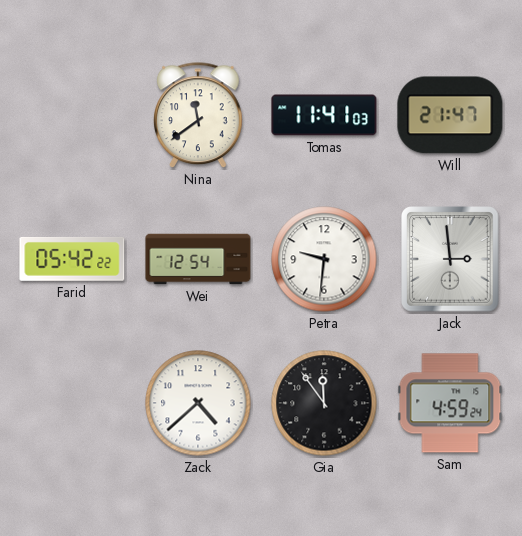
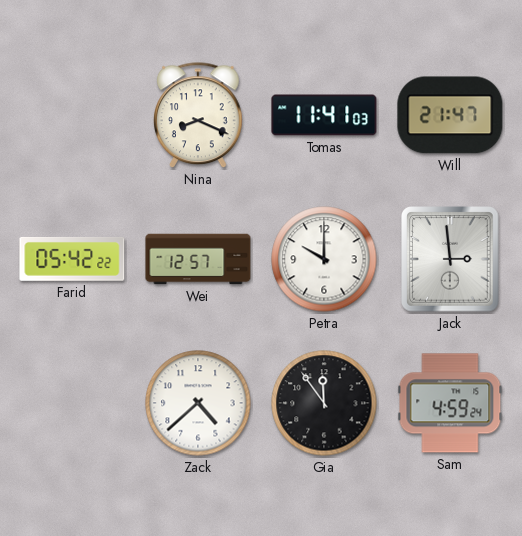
Nina: 11:39 -> 8:19 (199, 116)
Wei: 12:54 -> 12:57 (198, 259)
Petra: 9:31 -> 10:00 (324, 259)
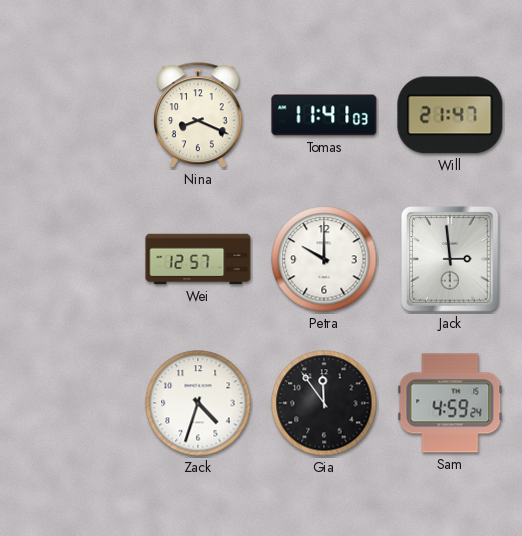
Farid: 05:42 -> none (72, 259)
Zack: 4:38 -> 4:33 (198, 403)
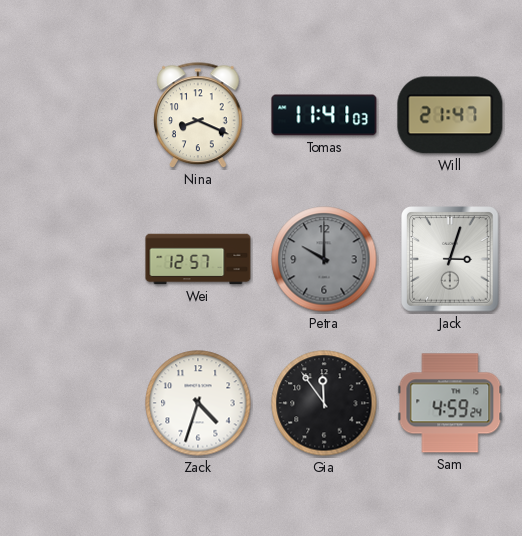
Petra dial: white -> grey (324, 259)
Jack: 2:59 -> 3:03 (451, 260)
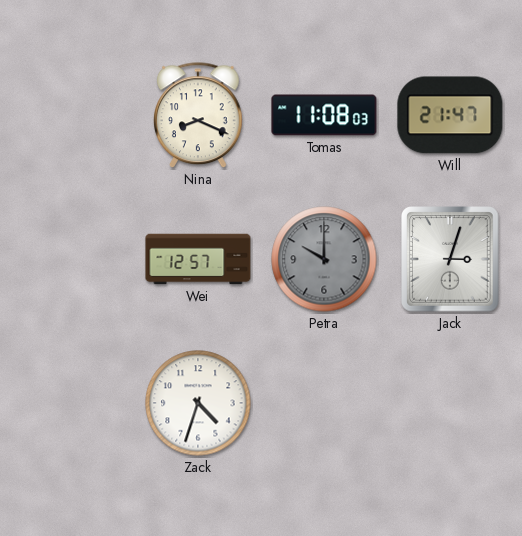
Tomas: 11:41 -> 11:08 (324, 115)
Gia: 11:54 -> none (324, 403)
Sam: 4:59 -> none (450, 403)
